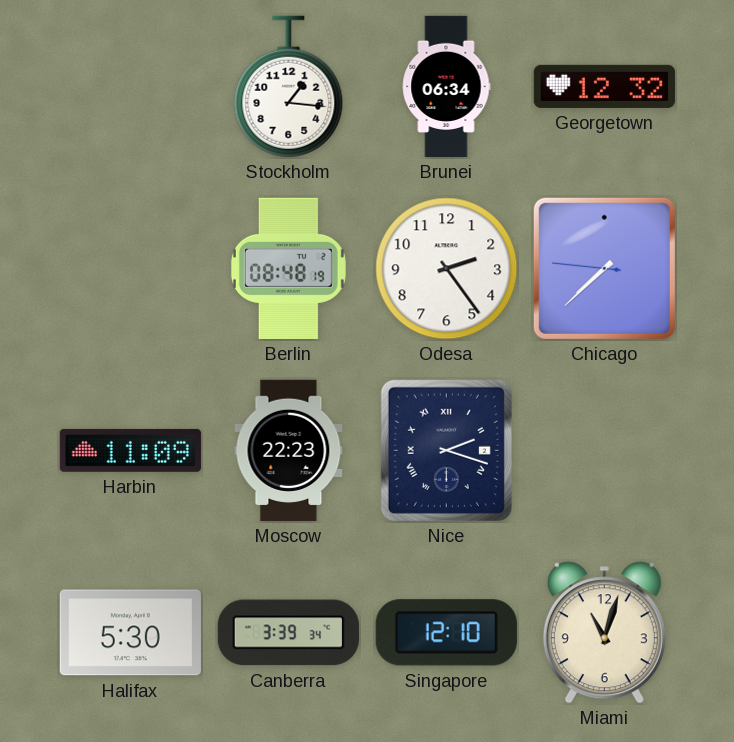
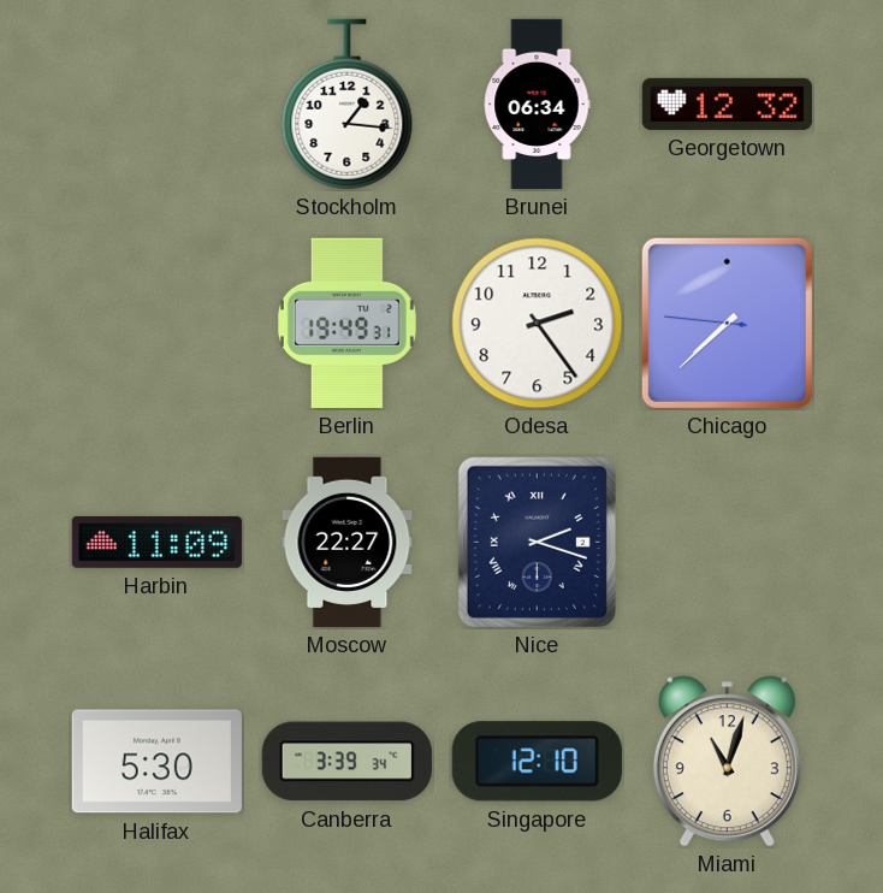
Berlin: 08:48 -> 19:49 (346, 323)
Moscow: 22:23 -> 22:27 (348, 542)
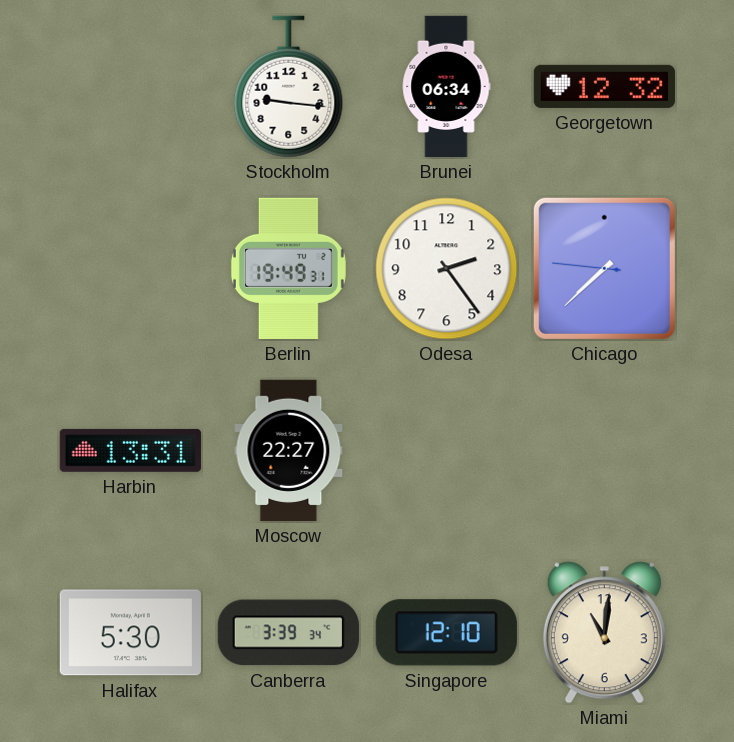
Stockholm: 1:16 -> 9:16 (289, 87)
Harbin: 11:09 -> 13:31 (130, 450)
Nice: 2:18 -> none (537, 542)
Miami: 11:03 -> 11:01 (604, 633)
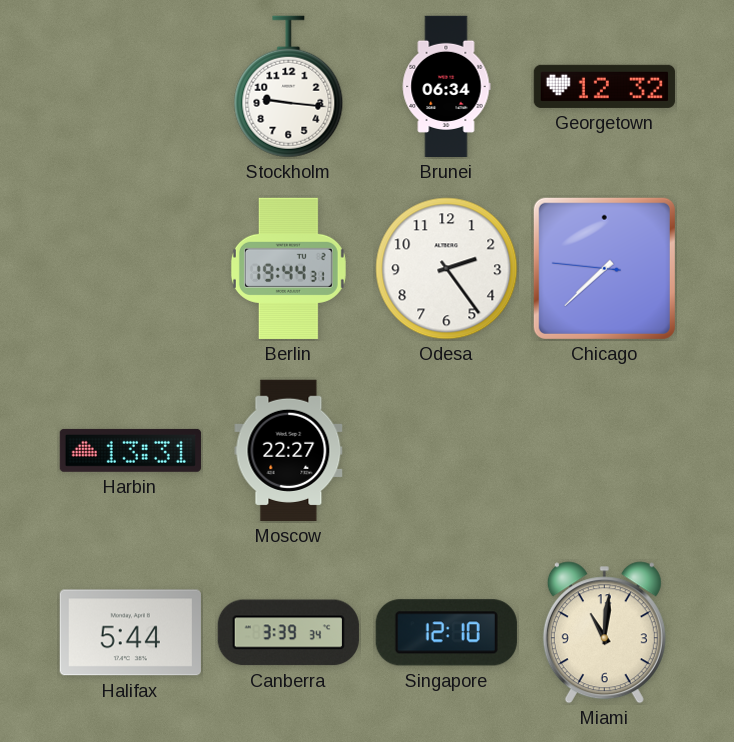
Berlin: 19:49 -> 19:44 (288, 268)
Halifax: 5:30 -> 5:44 (130, 633)
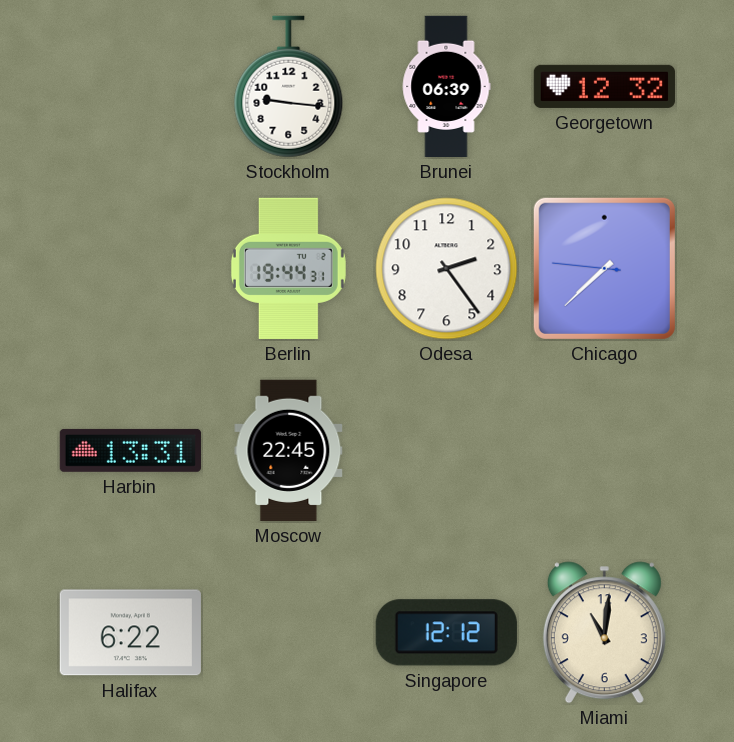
Brunei: 06:34 -> 06:39 (446, 87)
Moscow: 22:27 -> 22:45 (289, 450)
Halifax: 5:44 -> 6:22 (130, 633)
Canberra: 3:39 -> none (288, 633)
Singapore: 12:10 -> 12:12 (446, 633)
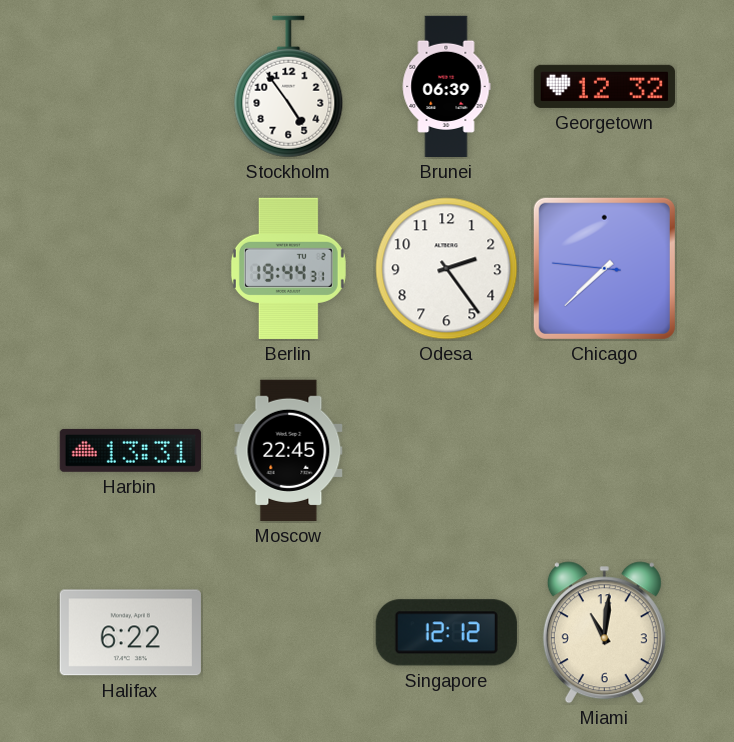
Stockholm: 9:16 -> 4:54 (289, 87)
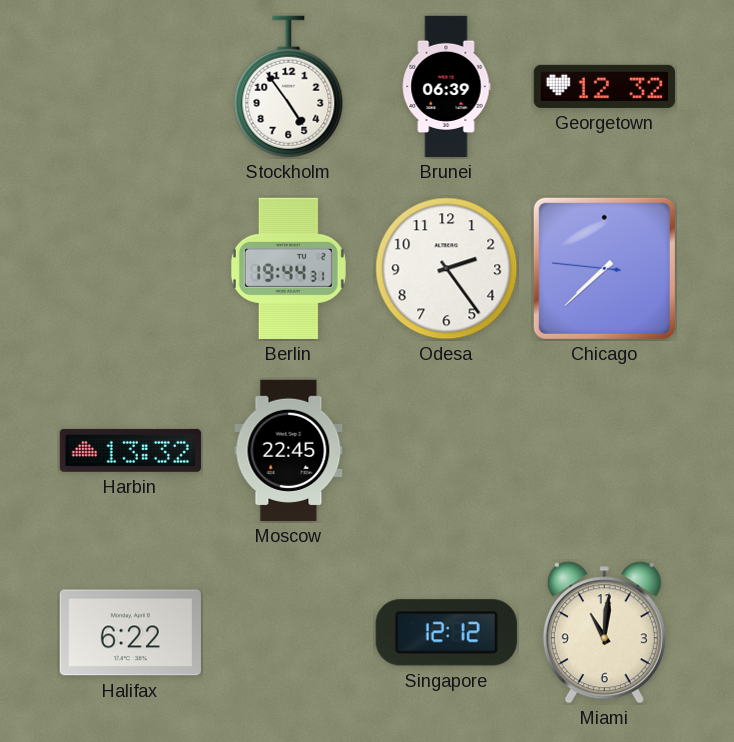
Harbin: 13:31 -> 13:32 (130, 450)
